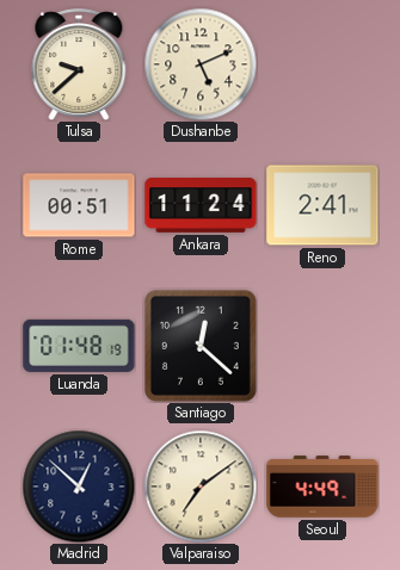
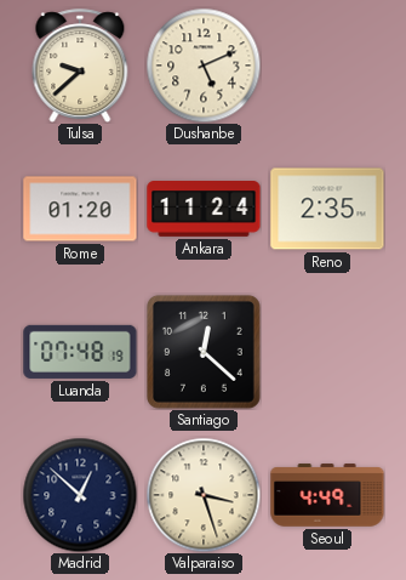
Rome: 00:51 -> 01:20 (80, 209)
Reno: 2:41 -> 2:35 (327, 209)
Luanda: 01:48 -> 07:48 (80, 352)
Valparaiso: 7:09 -> 3:27 (204, 495)
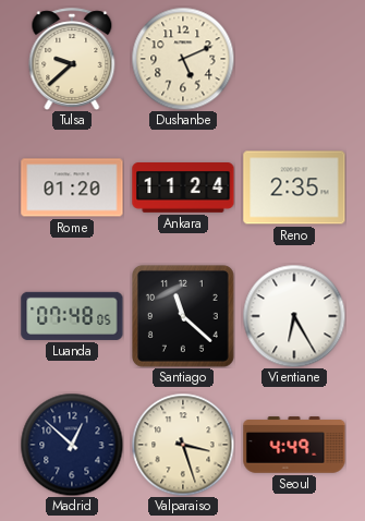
Luanda: 07:48:19 -> 07:48:05 (72, 316)
Santiago: 12:22 -> 11:22 (183, 316)
Vientiane: none -> 6:25 (294, 316)
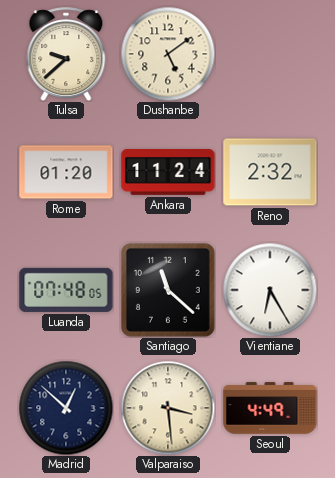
Dushanbe: 5:11 -> 5:09 (168, 54)
Reno: 2:35 -> 2:32 (270, 172)
Valparaiso: 3:27 -> 3:29 (168, 408)
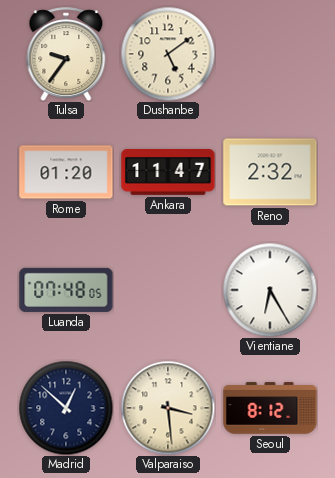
Tulsa: 9:38 -> 9:36 (66, 54)
Ankara: 11:24 -> 11:47 (168, 172)
Santiago: 11:22 -> none (168, 290)
Seoul: 4:49 -> 8:12 (270, 408)
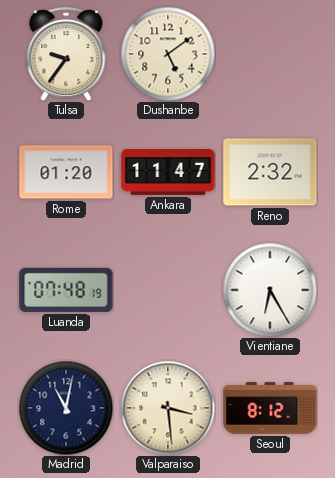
Luanda: 07:48:05 -> 07:48:19 (66, 290)
Madrid: 12:52 -> 11:02 (66, 408)
